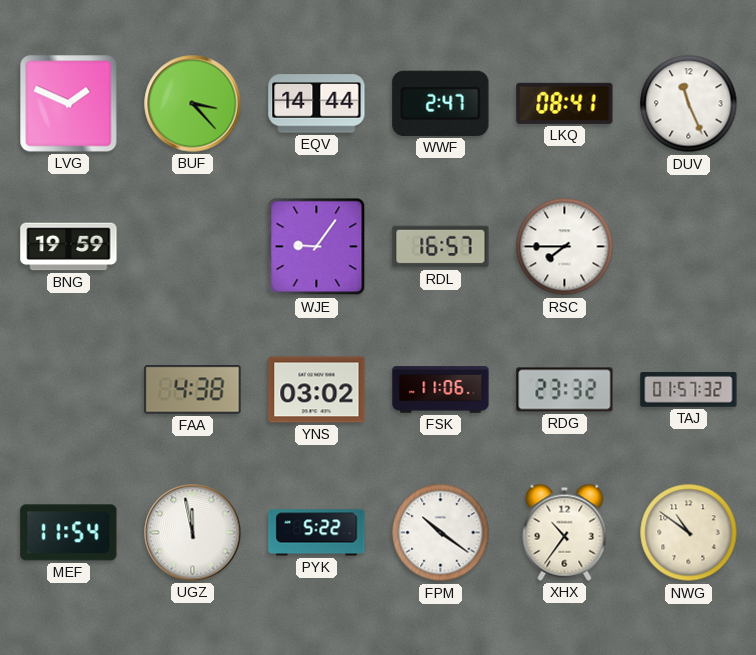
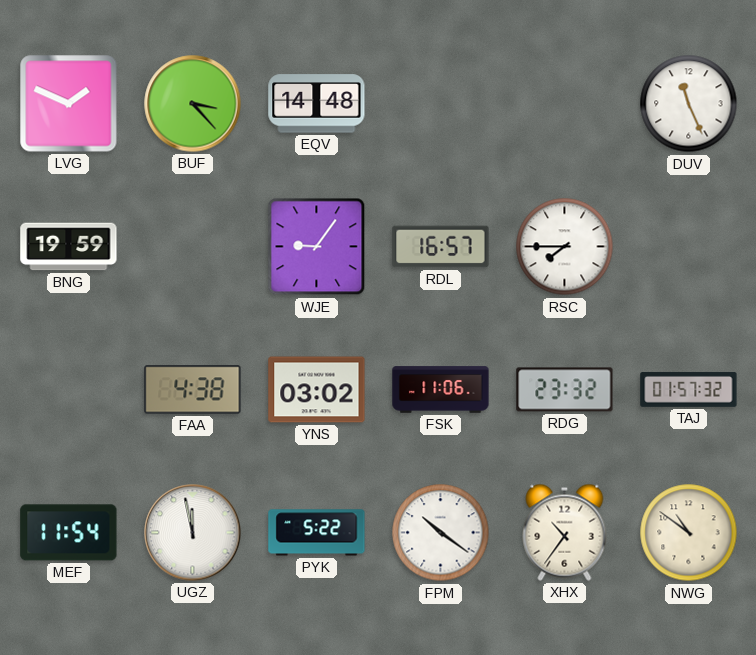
EQV: 14:44 -> 14:48 (317, 104)
WWF: 2:47 -> none (441, 103)
LKQ: 08:41 -> none (565, 103)
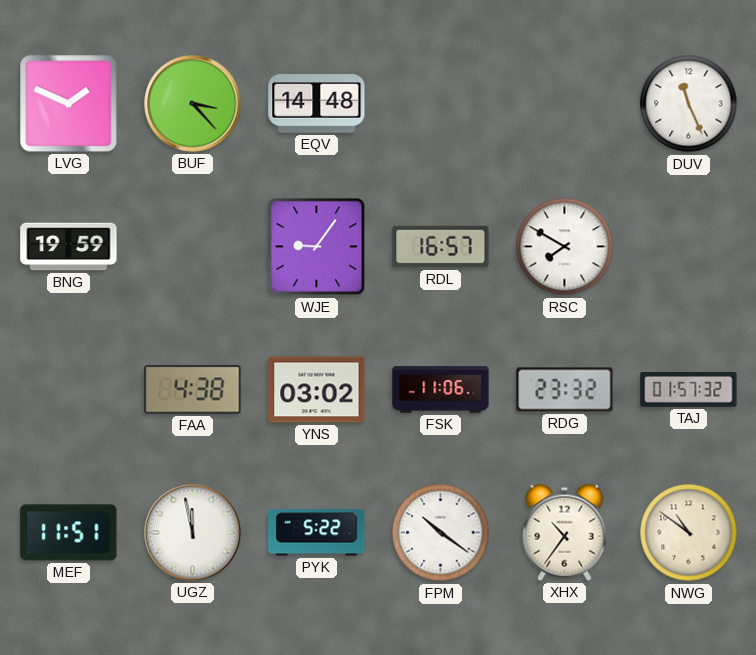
RSC: 7:45 -> 7:50 (565, 247)
MEF: 11:54 -> 11:51 (69, 533)
